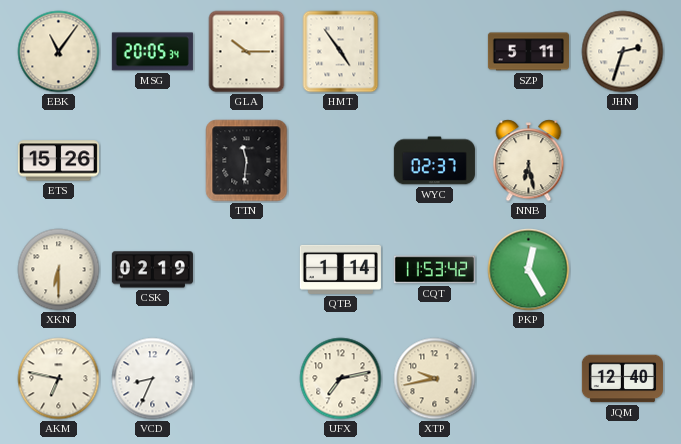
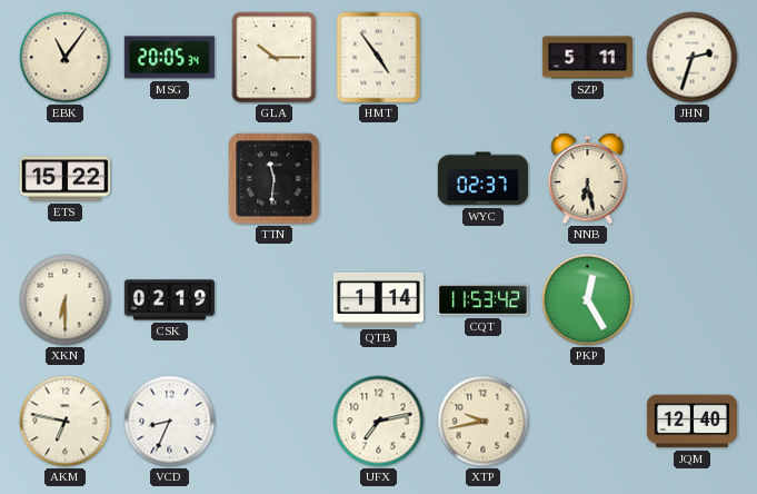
ETS: 15:26 -> 15:22 (64, 179)
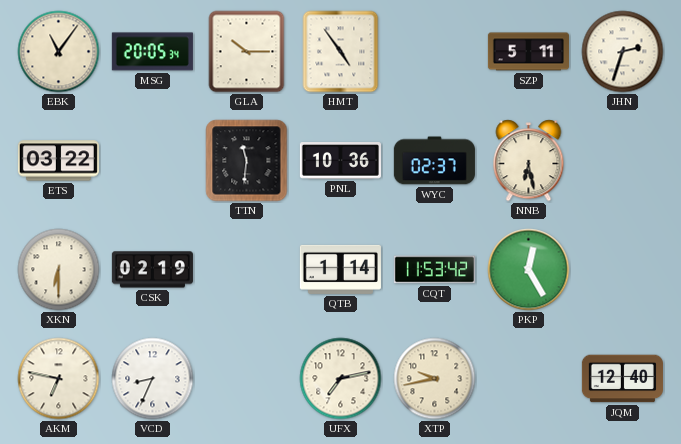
ETS: 15:22 -> 03:22 (58, 161)
PNL: none -> 10:36 (340, 161)
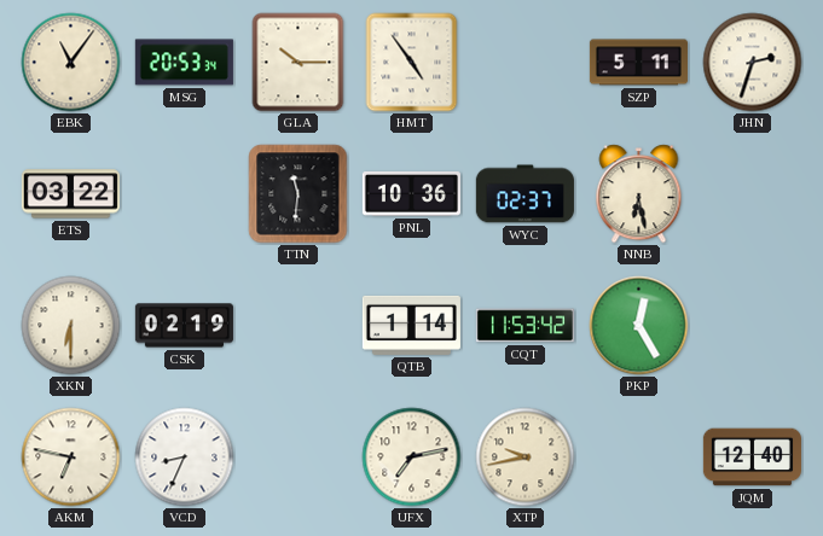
MSG: 20:05 -> 20:53 (184, 63)
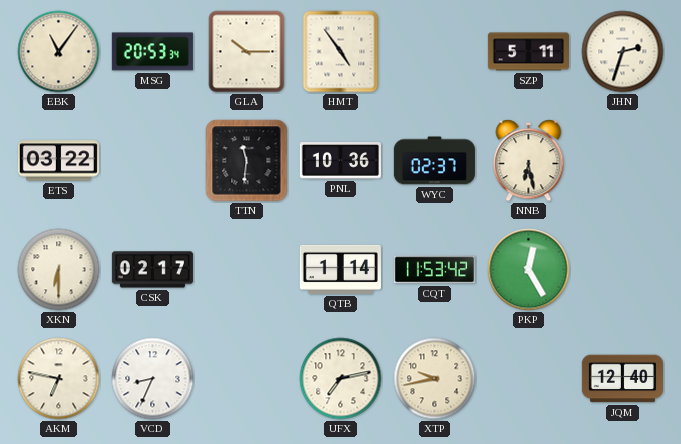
CSK: 02:19 -> 02:17 (152, 270)
